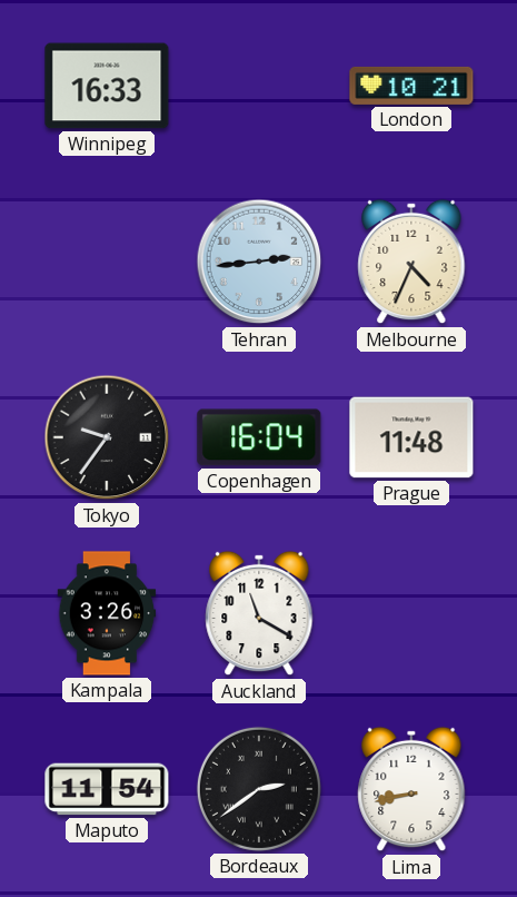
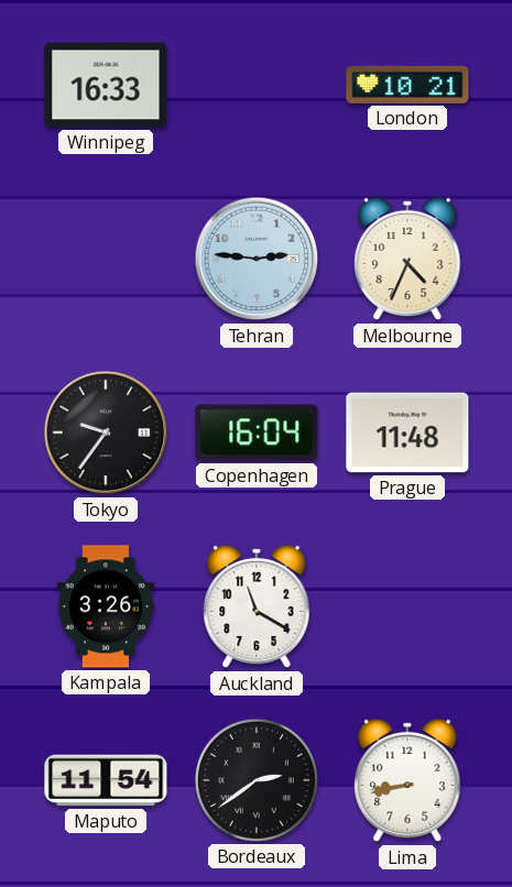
Tehran: 2:44 -> 2:46 (257, 259)
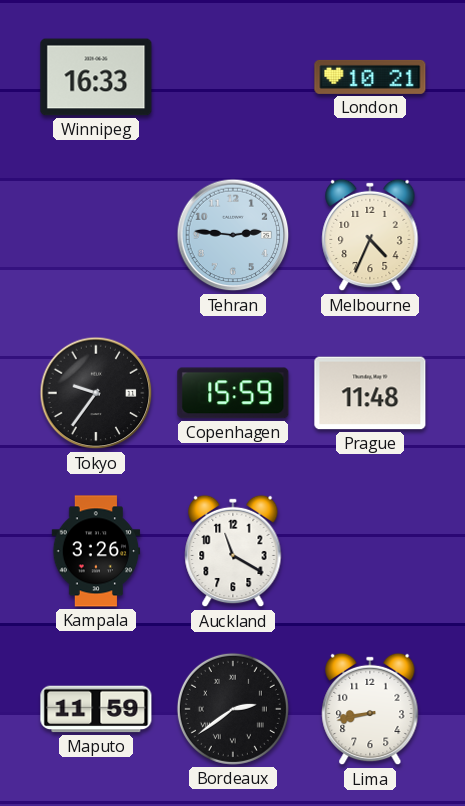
Copenhagen: 16:04 -> 15:59 (233, 393)
Maputo: 11:54 -> 11:59 (96, 709)
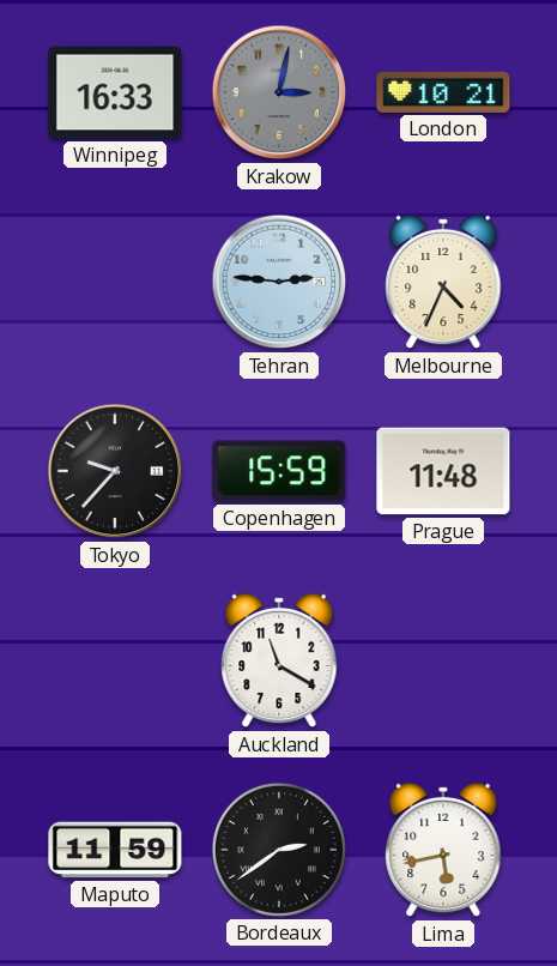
Krakow: none -> 3:02 (279, 92)
Tokyo: 9:36 -> 9:37 (115, 471)
Kampala: 3:26 -> none (96, 551)
Lima: 8:43 -> 5:43 (443, 850)
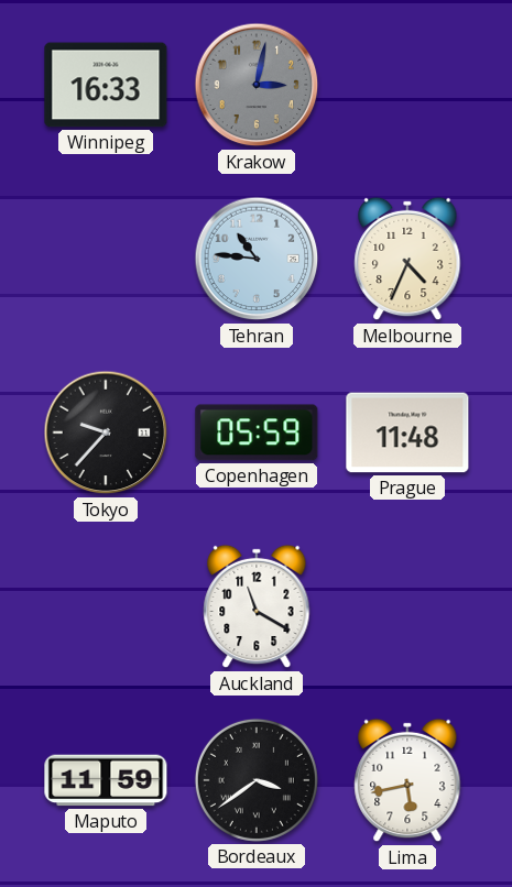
London: 10:21 -> none (443, 92)
Tehran: 2:46 -> 10:46 (257, 259)
Copenhagen: 15:59 -> 05:59 (257, 432)
Bordeaux: 2:39 -> 3:39 (257, 780)
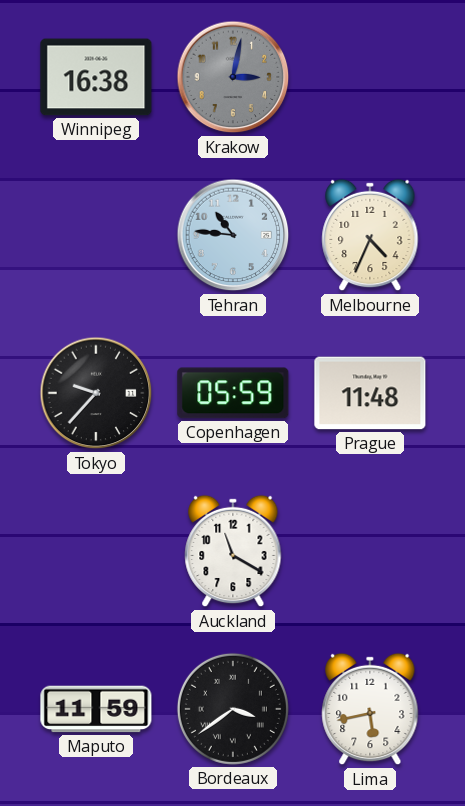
Winnipeg: 16:33 -> 16:38 (96, 77)
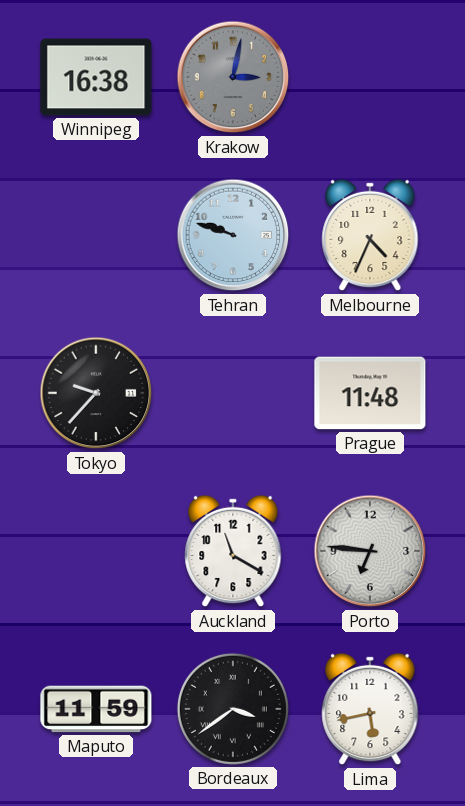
Tehran: 10:46 -> 9:48 (233, 235)
Copenhagen: 05:59 -> none (233, 393)
Porto: none -> 6:46 (370, 551)
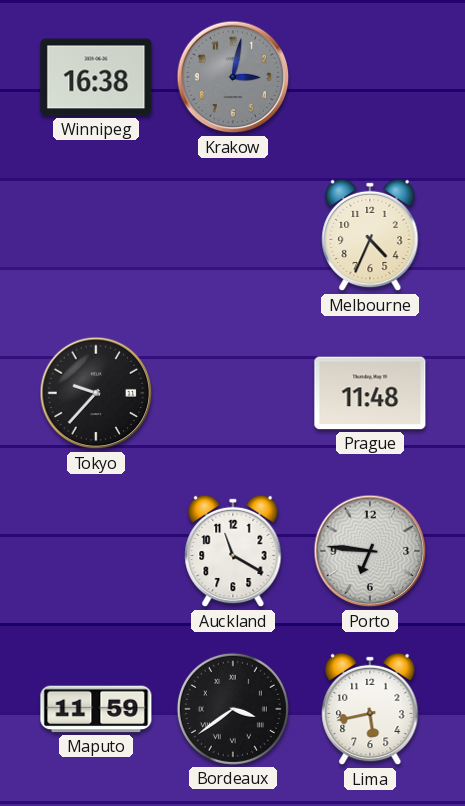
Tehran: 9:48 -> none (233, 235)
